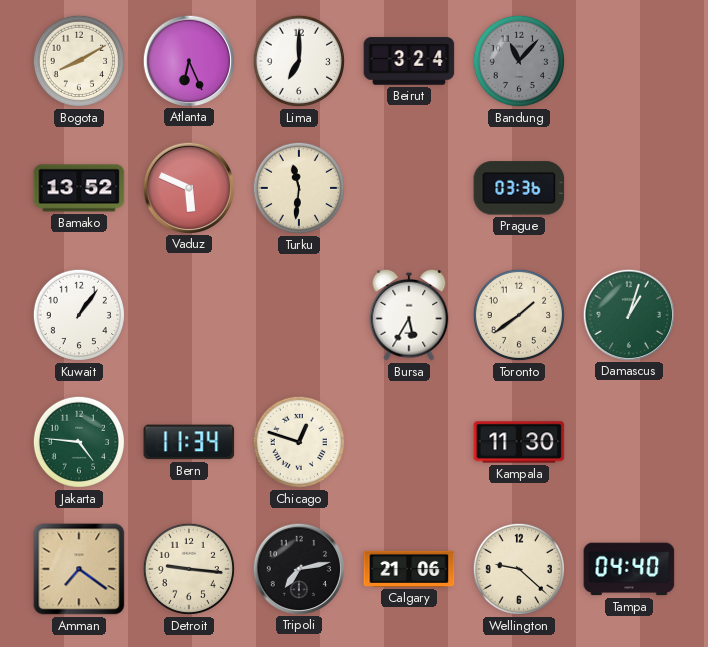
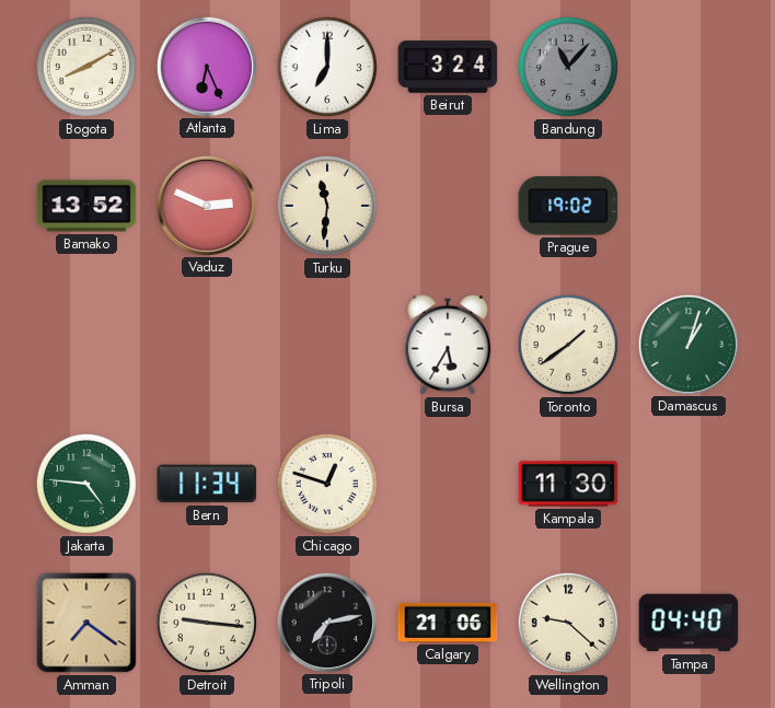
Vaduz: 5:49 -> 2:49 (206, 205)
Prague: 03:36 -> 19:02 (568, 206)
Kuwait: 1:06 -> none (79, 315)
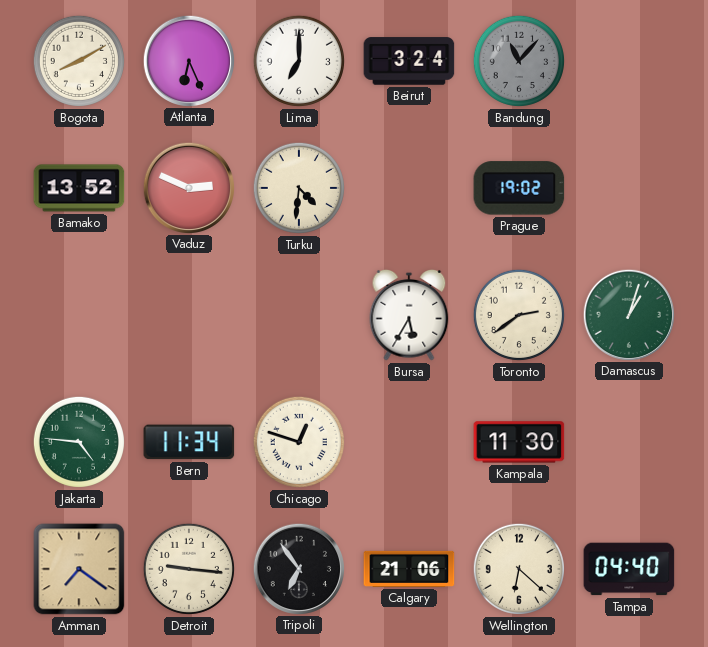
Turku: 11:31 -> 4:31 (299, 188)
Toronto: 1:39 -> 2:39 (519, 315)
Tripoli: 7:13 -> 6:54 (298, 568)
Wellington: 9:22 -> 6:22 (519, 569)
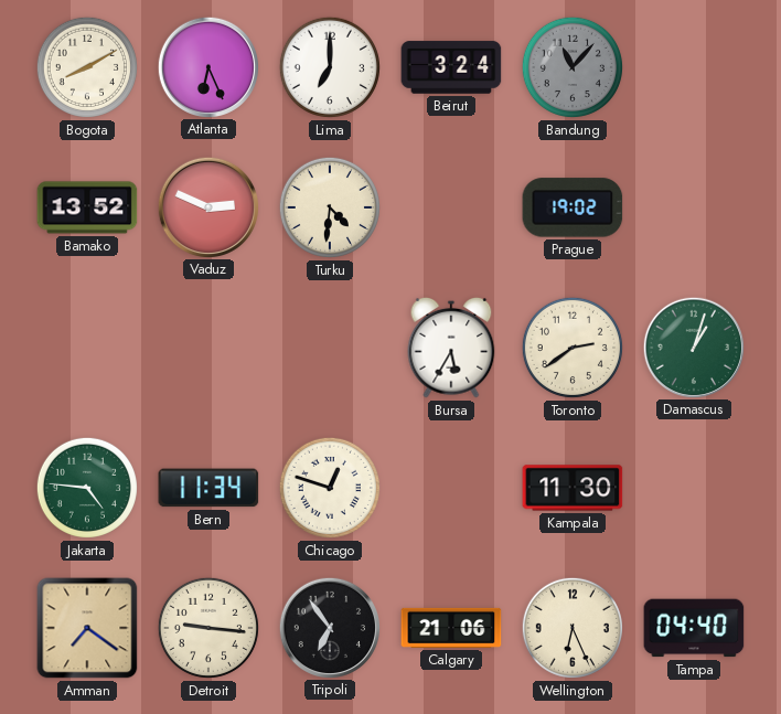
Wellington: 6:22 -> 6:26 (573, 628)
